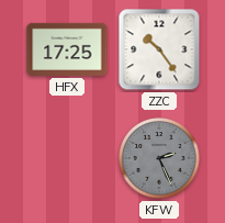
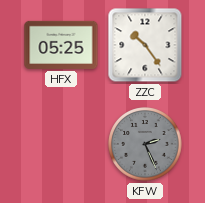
HFX: 17:25 -> 05:25 (61, 45)
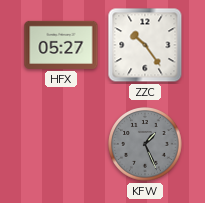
HFX: 05:25 -> 05:27 (61, 45)
KFW: 2:26 -> 1:26 (145, 144)
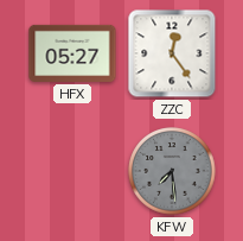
ZZC: 10:24 -> 12:24 (172, 53)
KFW: 1:26 -> 7:29 (172, 171)
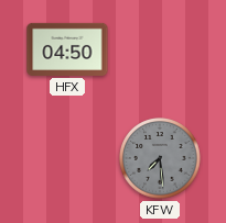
HFX: 05:27 -> 04:50 (67, 49)
ZZC: 12:24 -> none (172, 53)
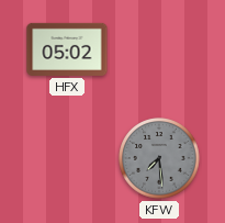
HFX: 04:50 -> 05:02 (67, 49)
